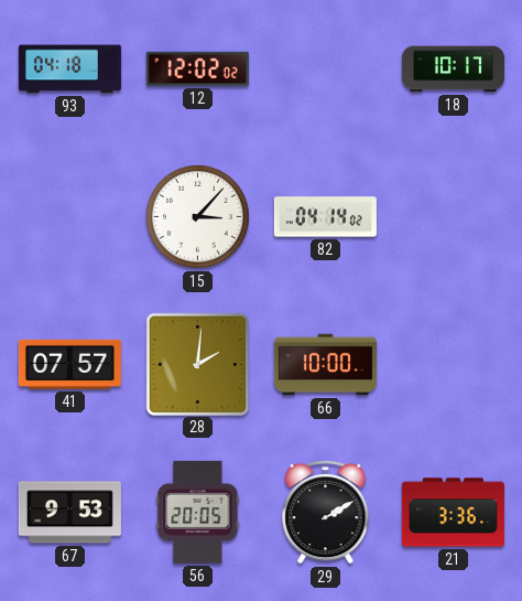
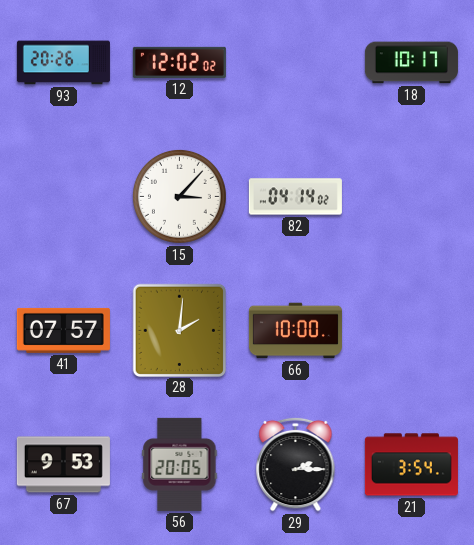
93: 04:18 -> 20:26 (63, 63)
29: 2:10 -> 2:15 (296, 464)
21: 3:36 -> 3:54 (411, 465)
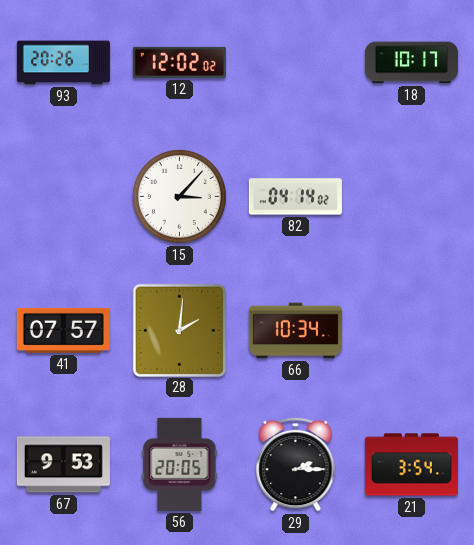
66: 10:00 -> 10:34 (295, 331)
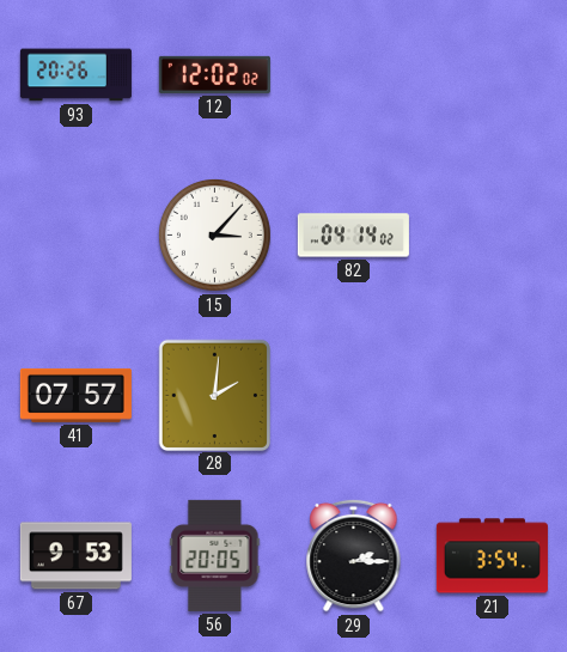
18: 10:17 -> none (411, 63)
66: 10:34 -> none (295, 331)
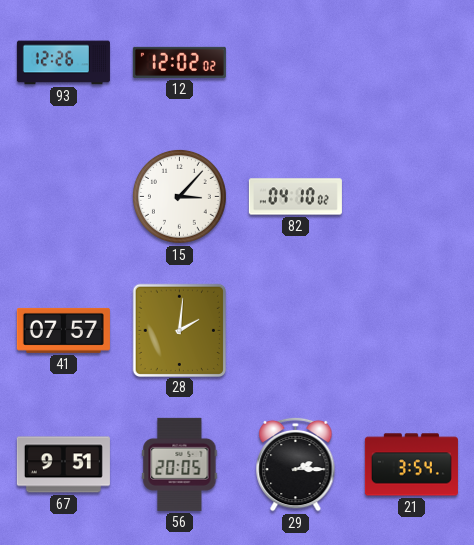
93: 20:26 -> 12:26 (63, 63)
82: 04:14 -> 04:10 (295, 197)
67: 9:53 -> 9:51 (63, 465)
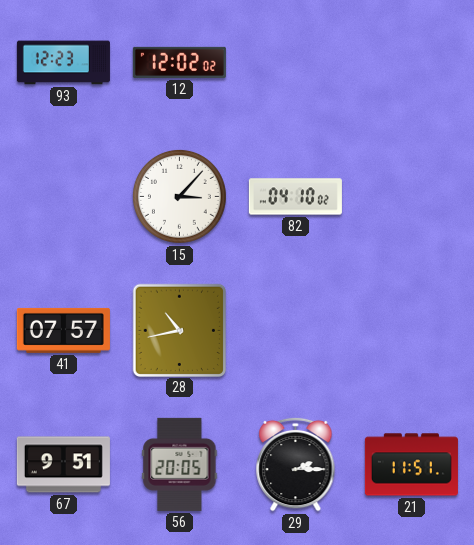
93: 12:26 -> 12:23 (63, 63)
28: 2:01 -> 10:43 (179, 330)
21: 3:54 -> 11:51 (411, 465)
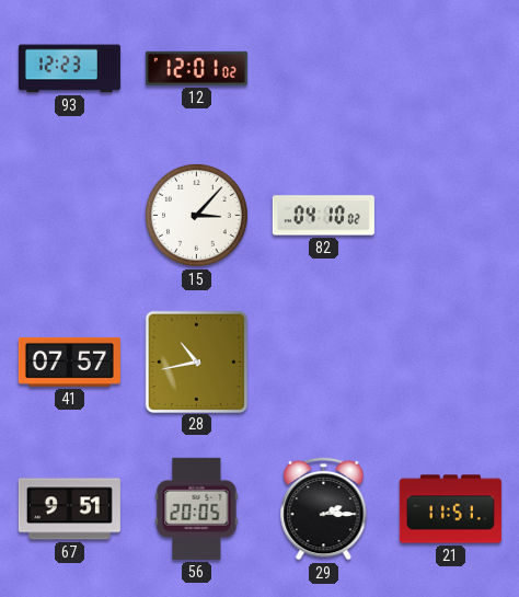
12: 12:02 -> 12:01 (196, 68)
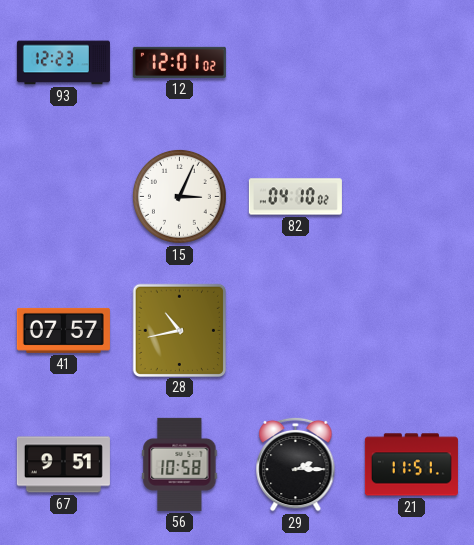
15: 3:07 -> 3:04 (180, 197)
56: 20:05 -> 10:58 (180, 464)
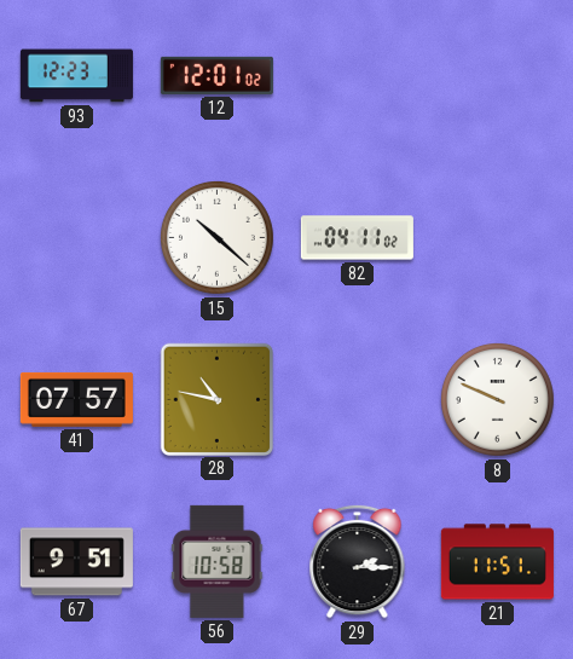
15: 3:04 -> 10:22 (218, 238)
82: 04:10 -> 04:11 (357, 238)
28: 10:43 -> 10:47 (216, 399)
8: none -> 9:49 (498, 400)
